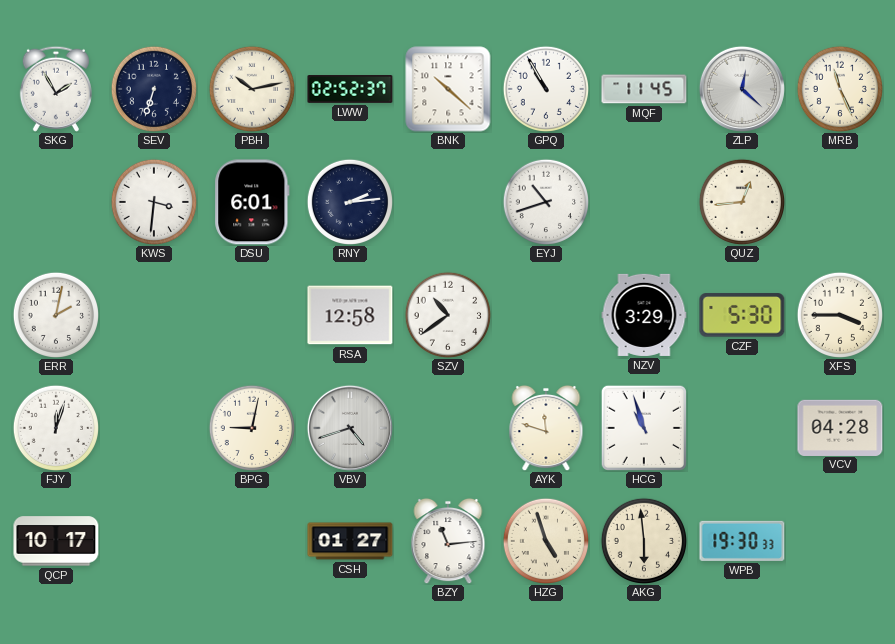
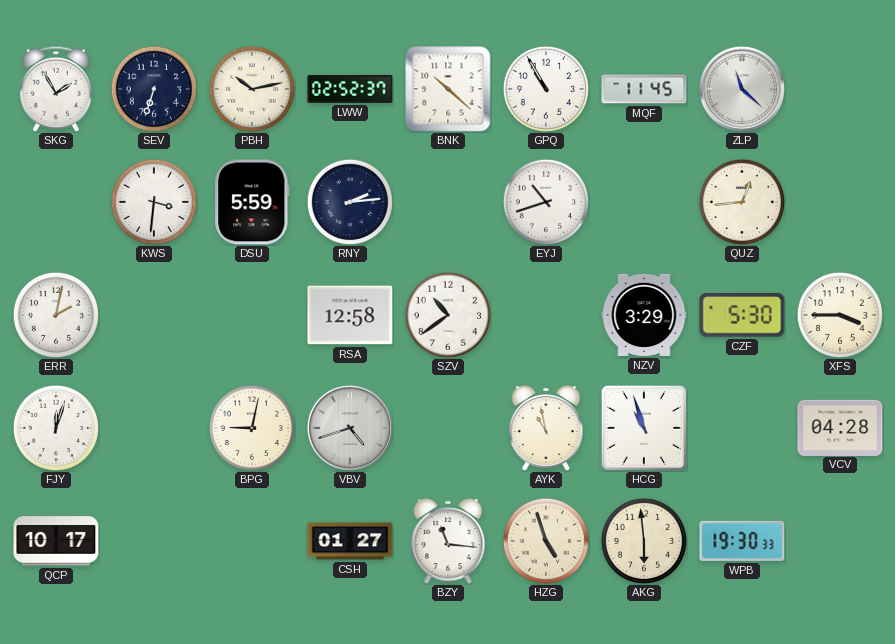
ZLP: 12:22 -> 11:22 (742, 89)
MRB: 11:26 -> none (839, 88)
DSU: 6:01 -> 5:59 (252, 202)
AYK: 11:48 -> 10:58 (546, 428)
BZY: 11:14 -> 11:16 (448, 541)
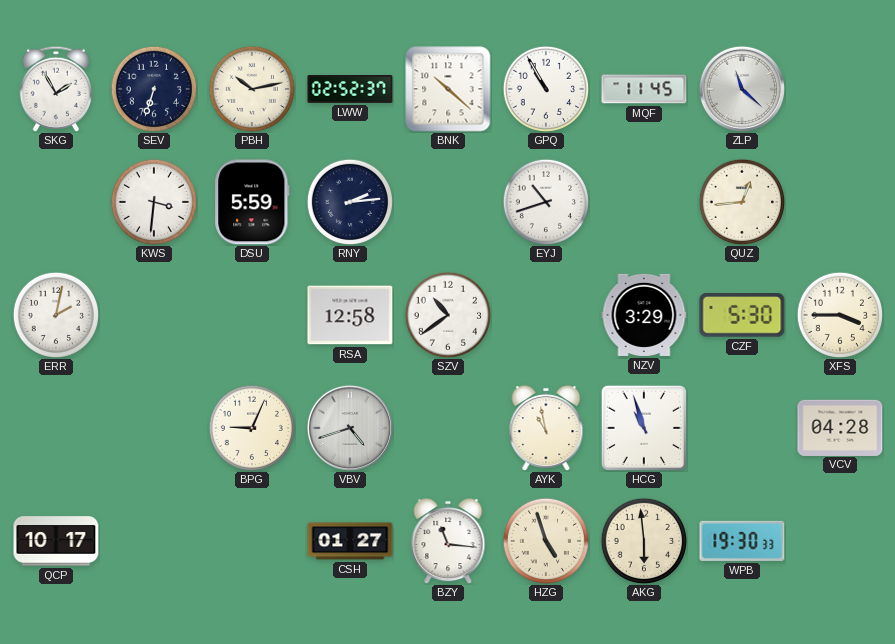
FJY: 12:03 -> none (55, 427)
BPG: 9:02 -> 9:04 (251, 427)
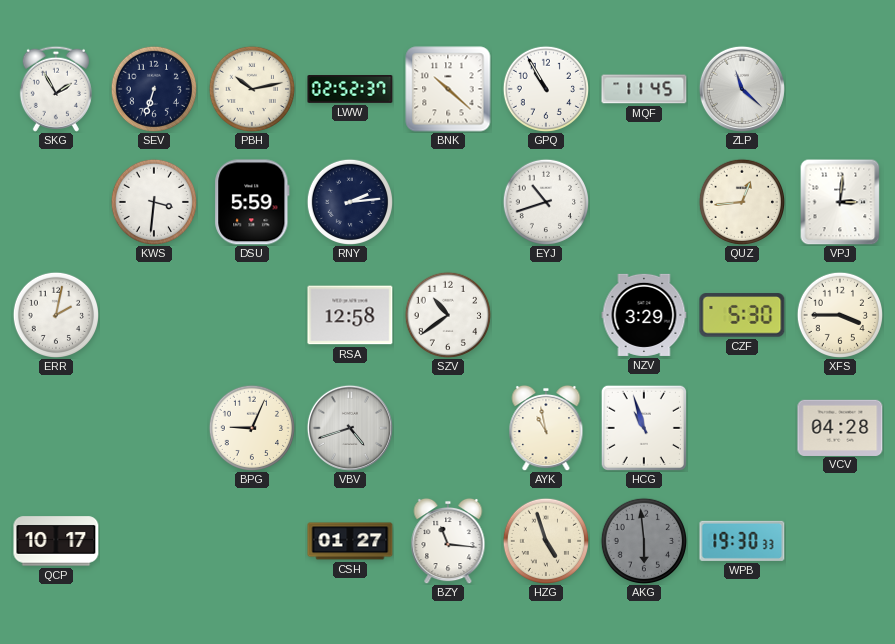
VPJ: none -> 3:01 (840, 202)
AKG dial: cream -> grey (643, 540)
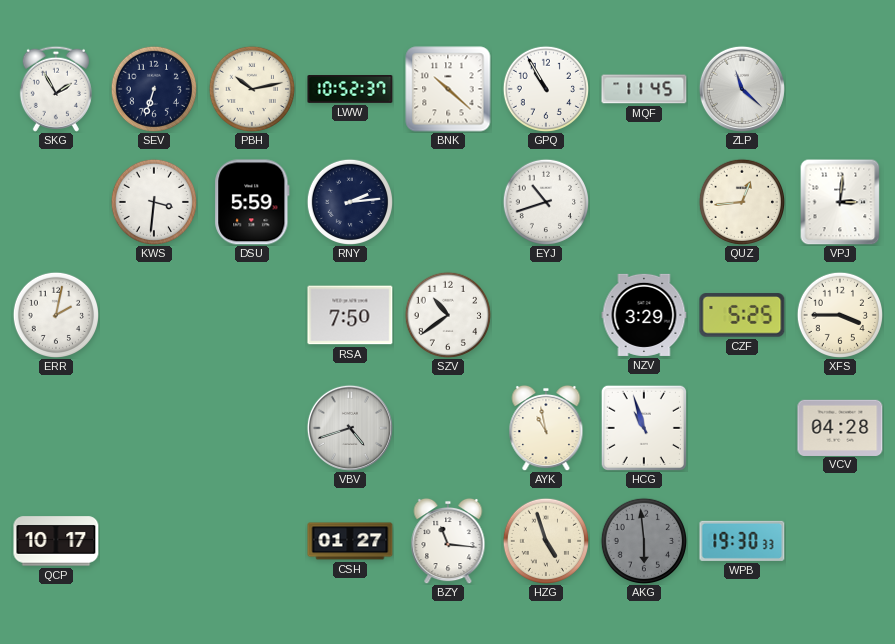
LWW: 02:52 -> 10:52 (350, 89)
RSA: 12:58 -> 7:50 (350, 315)
CZF: 5:30 -> 5:25 (742, 315)
BPG: 9:04 -> none (251, 427)
